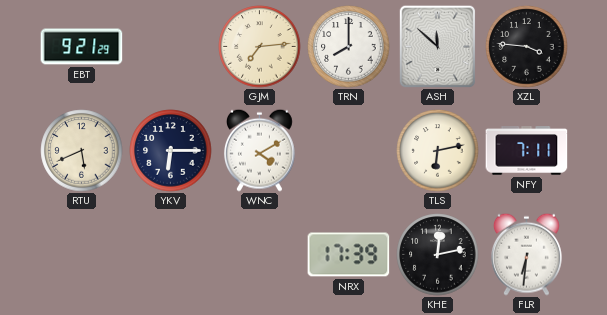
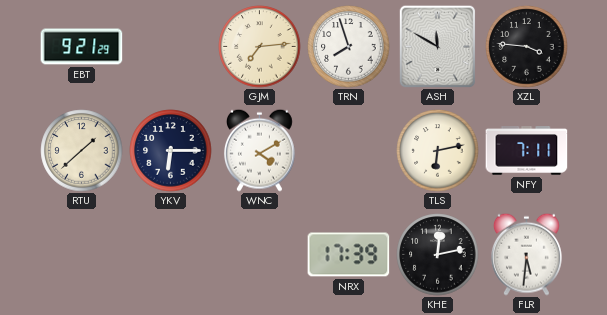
TRN: 8:00 -> 7:57 (349, 47)
ASH: 11:52 -> 11:50 (438, 46)
RTU: 5:41 -> 1:38 (82, 151)
FLR: 6:31 -> 5:31 (526, 254)
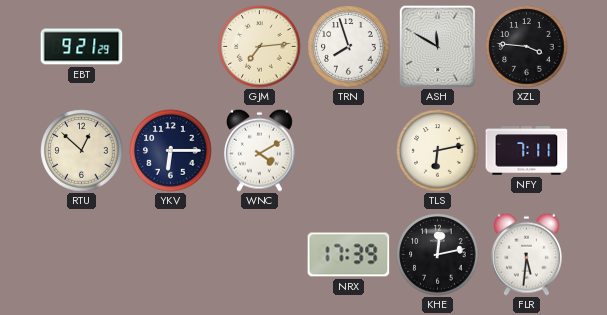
RTU: 1:38 -> 12:52 (82, 151)
